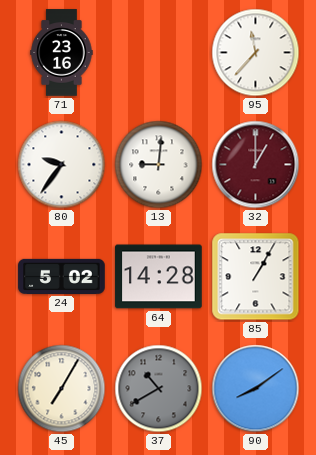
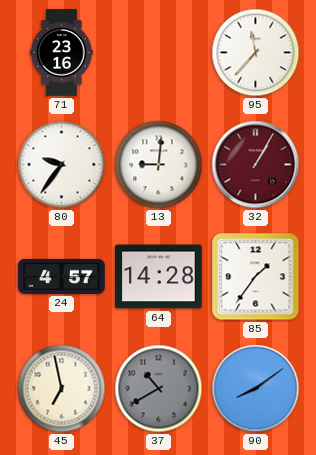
32: 1:00 -> 1:05 (256, 165)
24: 5:02 -> 4:57 (62, 276)
85: 1:05 -> 1:36 (256, 277)
45: 7:05 -> 6:58 (62, 389)
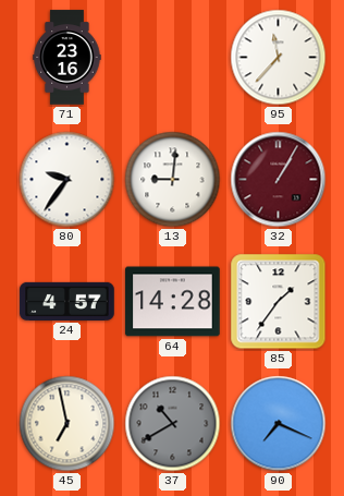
90: 8:09 -> 7:19 (279, 424)
